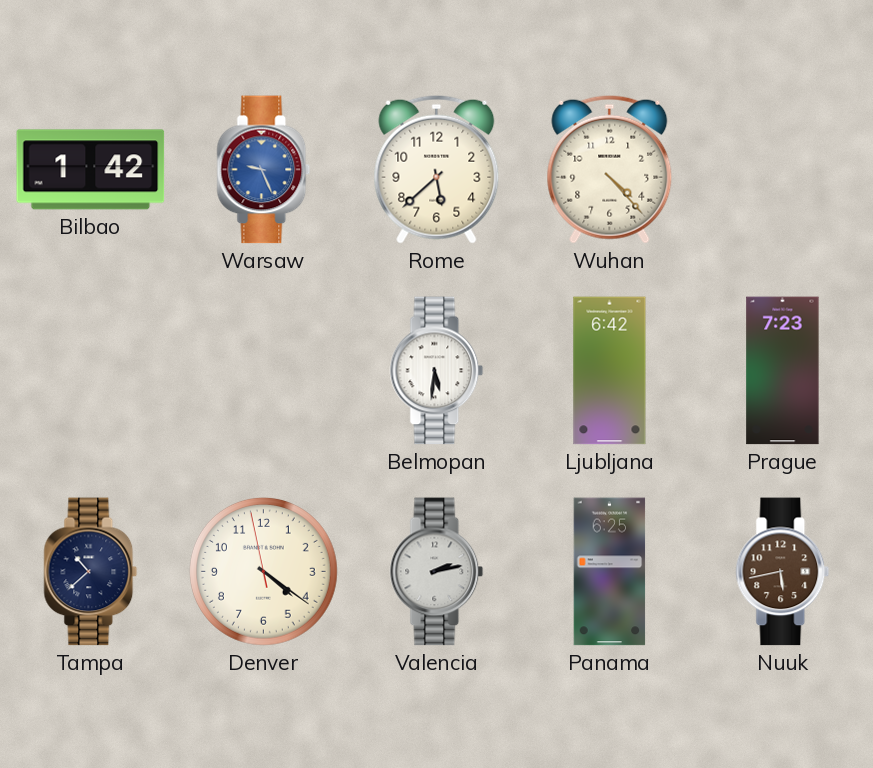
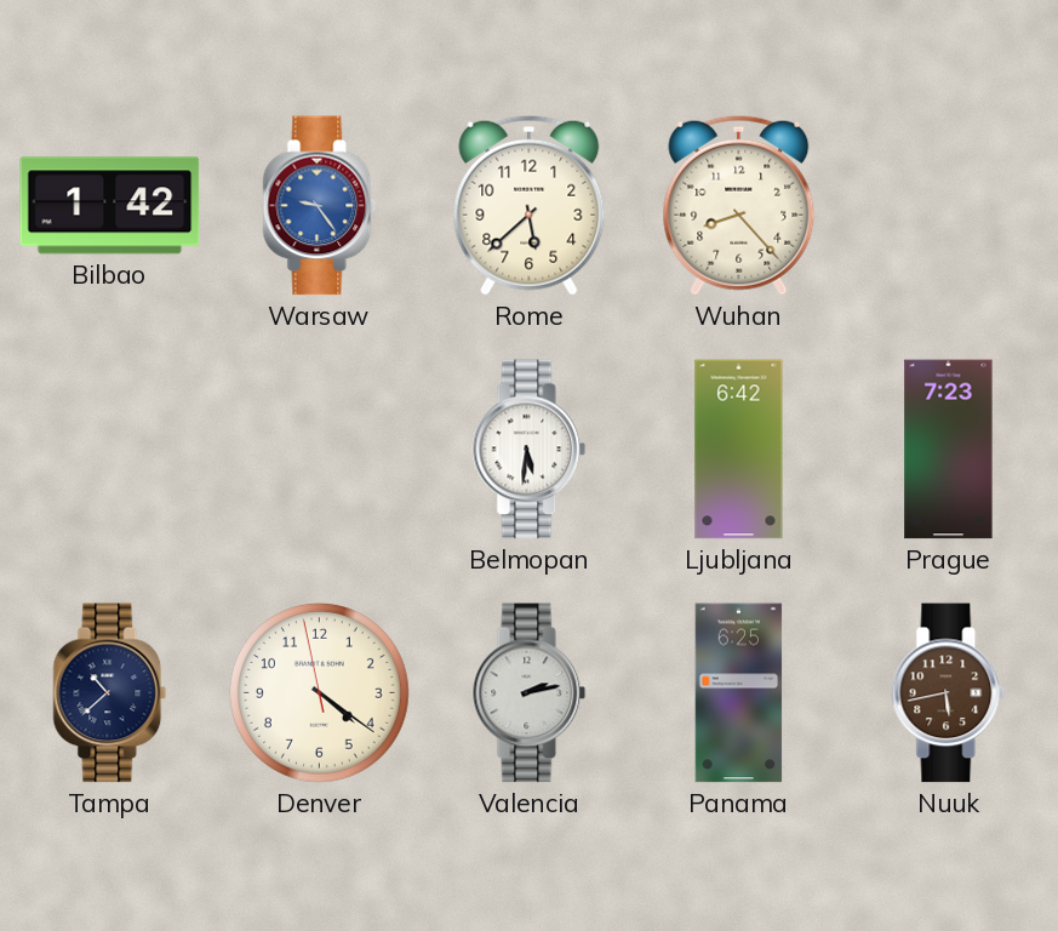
Warsaw: 9:26 -> 9:24 (320, 206)
Wuhan: 4:23 -> 8:23 (739, 205)
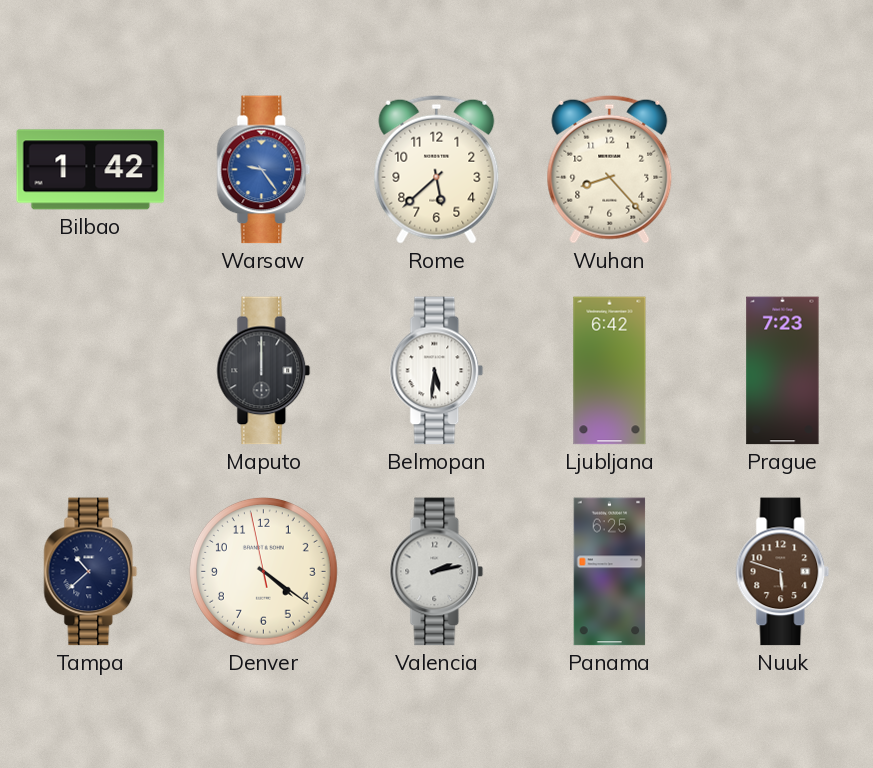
Maputo: none -> 12:00 (264, 371)
Nuuk: 5:43 -> 5:48 (783, 572)
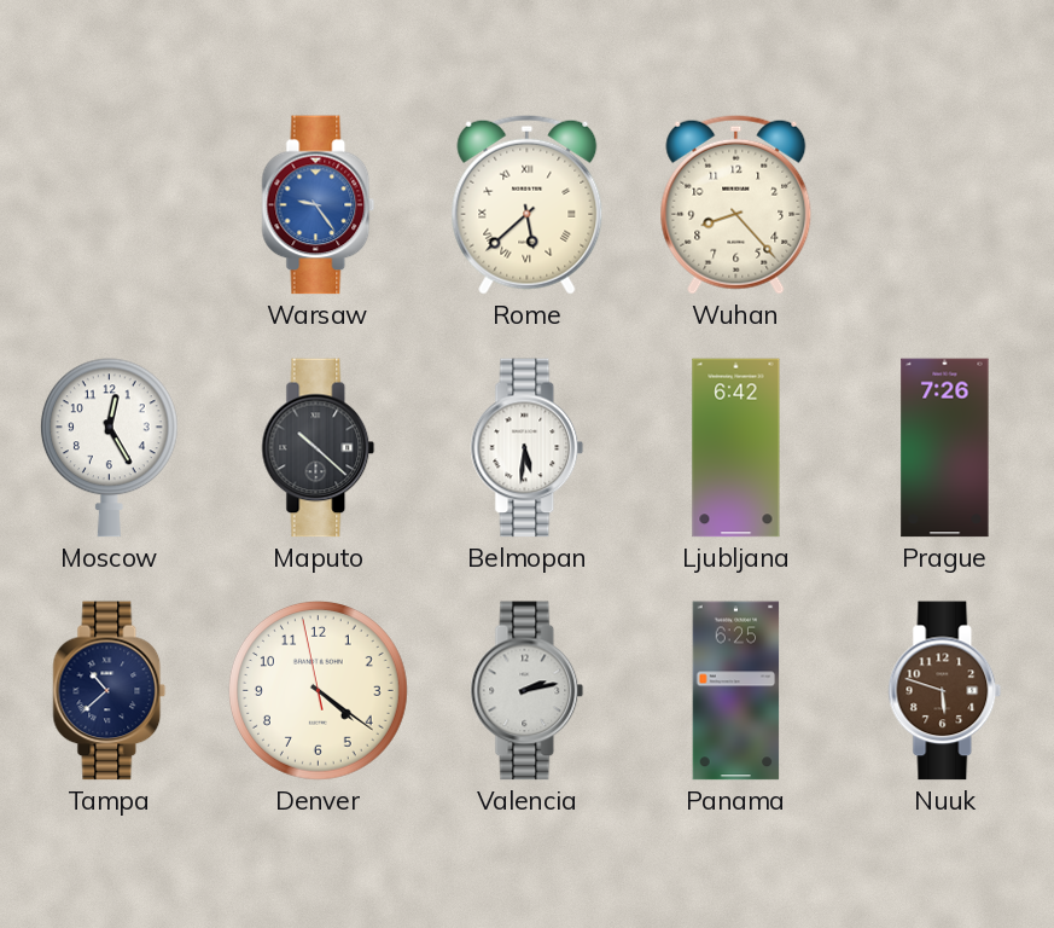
Bilbao: 1:42 -> none (91, 170)
Rome numerals: Arabic -> Roman (528, 204)
Moscow: none -> 12:25 (109, 448)
Maputo: 12:00 -> 10:22 (319, 448)
Prague: 7:23 -> 7:26 (945, 448)
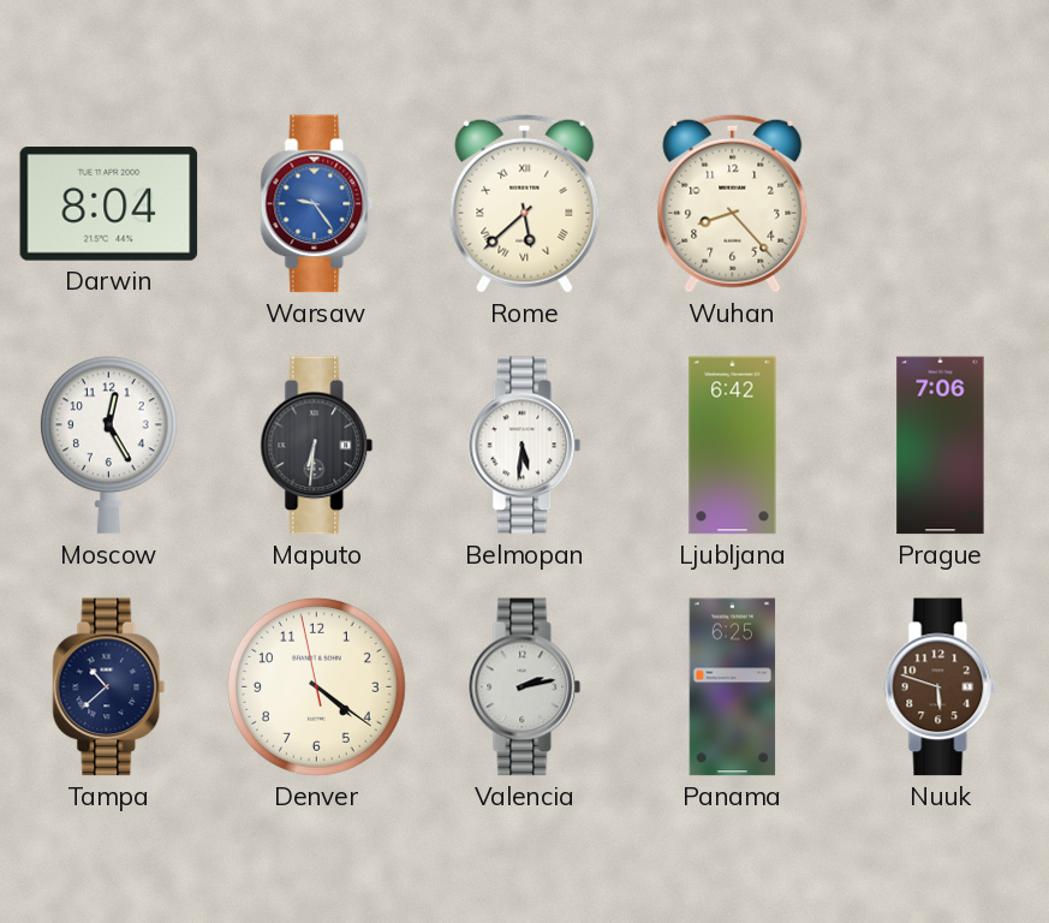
Darwin: none -> 8:04 (109, 204)
Maputo: 10:22 -> 6:31 (317, 446)
Prague: 7:26 -> 7:06 (941, 446)
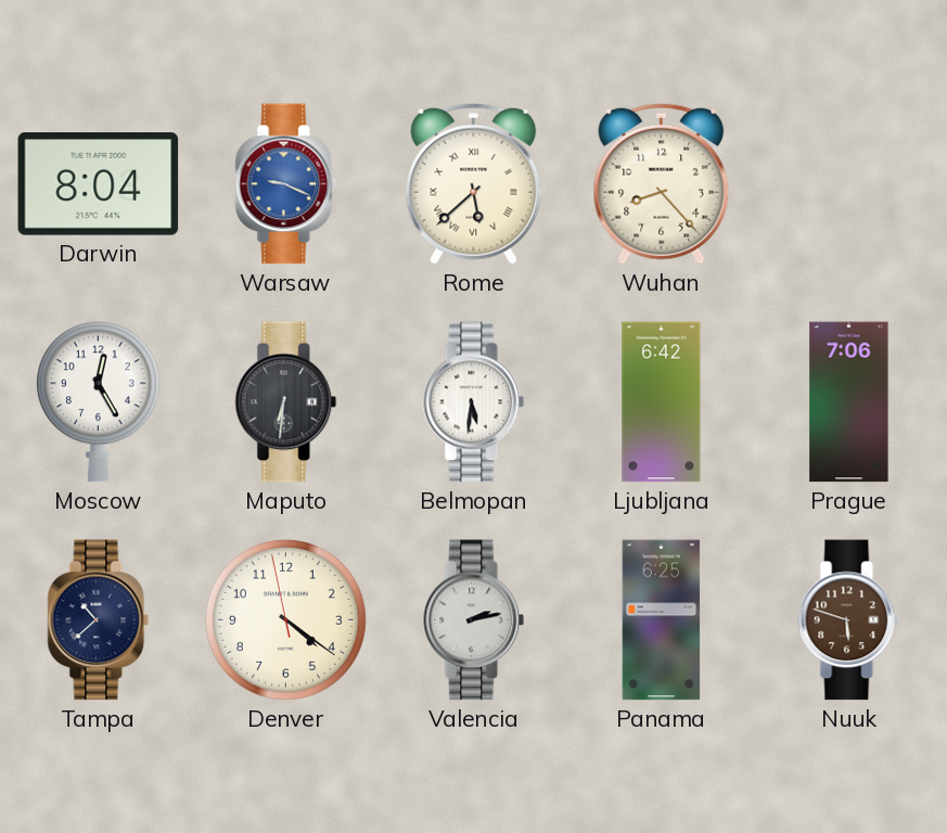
Warsaw: 9:24 -> 9:19 (286, 184)
